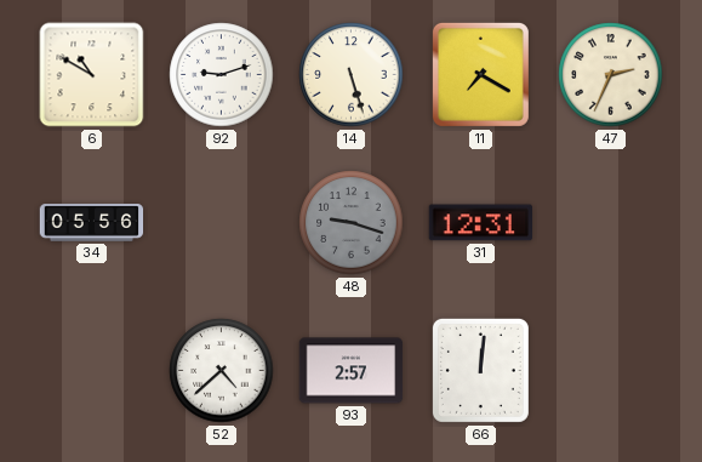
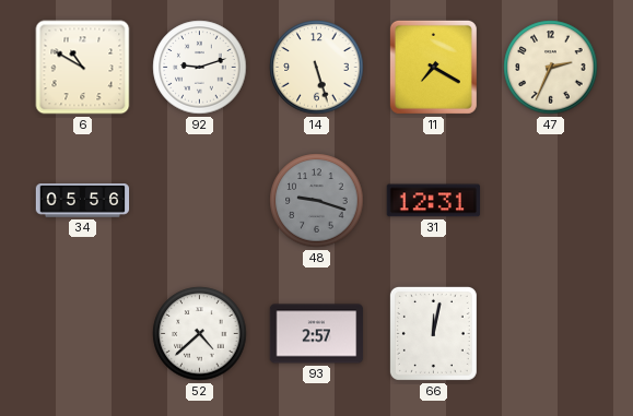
66: 12:01 -> 12:02 (433, 333)
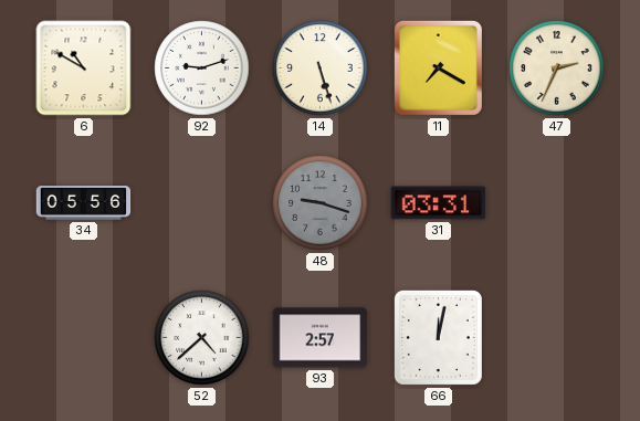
31: 12:31 -> 03:31 (438, 203)
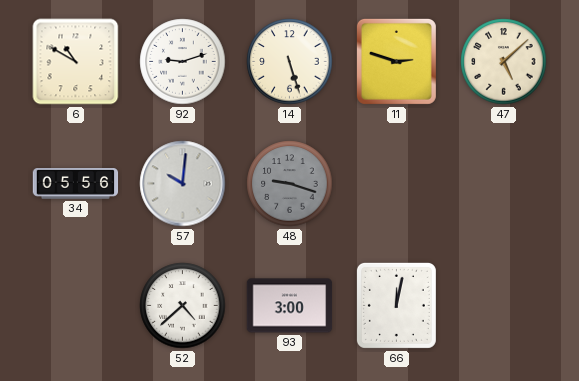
11: 7:20 -> 2:48 (396, 61)
47: 2:34 -> 5:08 (504, 62)
57: none -> 10:01 (183, 184)
31: 03:31 -> none (438, 203)
93: 2:57 -> 3:00 (290, 306)
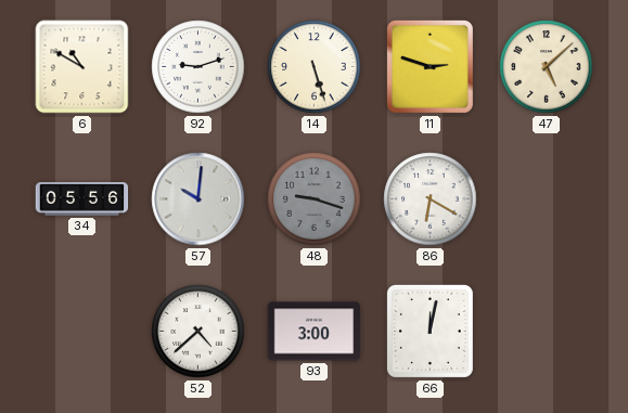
86: none -> 6:20 (431, 199)
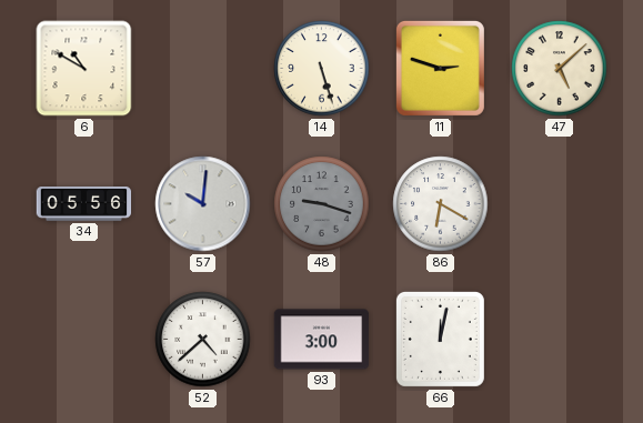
92: 9:12 -> none (198, 67)
